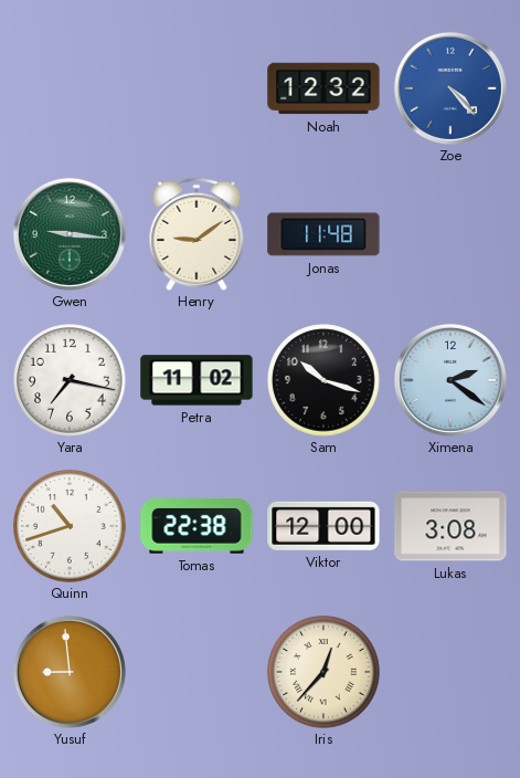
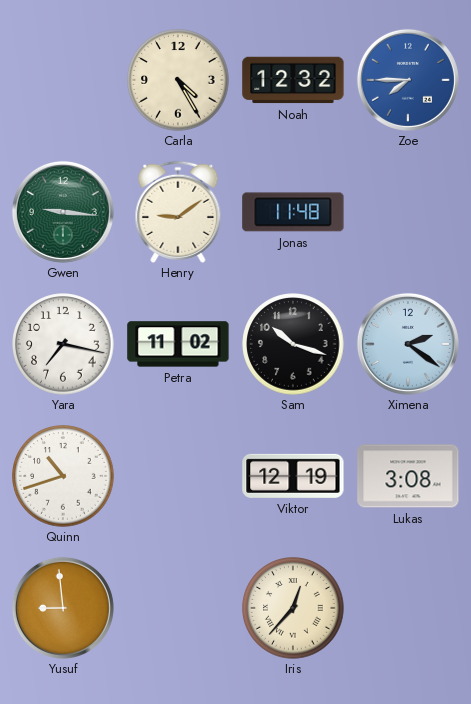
Carla: none -> 4:25 (178, 80)
Zoe: 4:23 -> 7:45 (408, 80)
Tomas: 22:38 -> none (197, 526)
Viktor: 12:00 -> 12:19 (293, 476)
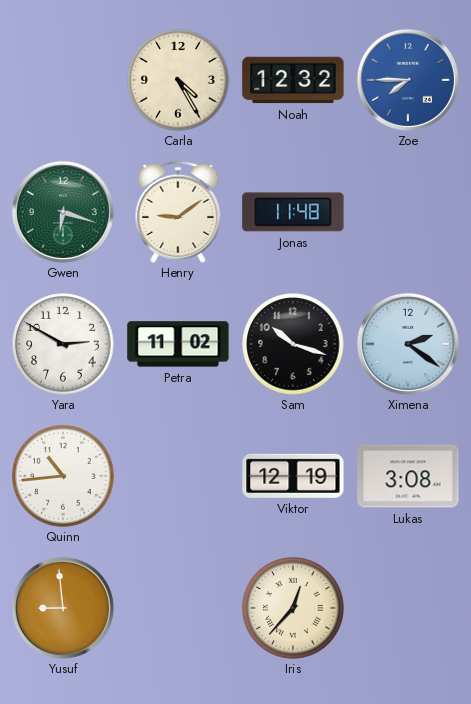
Gwen: 9:16 -> 6:18 (63, 212)
Yara: 7:17 -> 2:50 (63, 344)
Quinn: 10:42 -> 10:44 (63, 476)
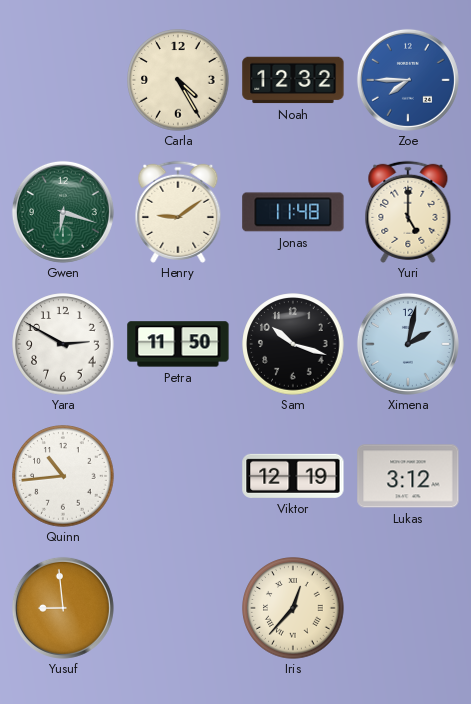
Yuri: none -> 5:00 (408, 212)
Petra: 11:02 -> 11:50 (178, 344)
Ximena: 2:21 -> 2:02 (408, 344)
Lukas: 3:08 -> 3:12 (408, 476)
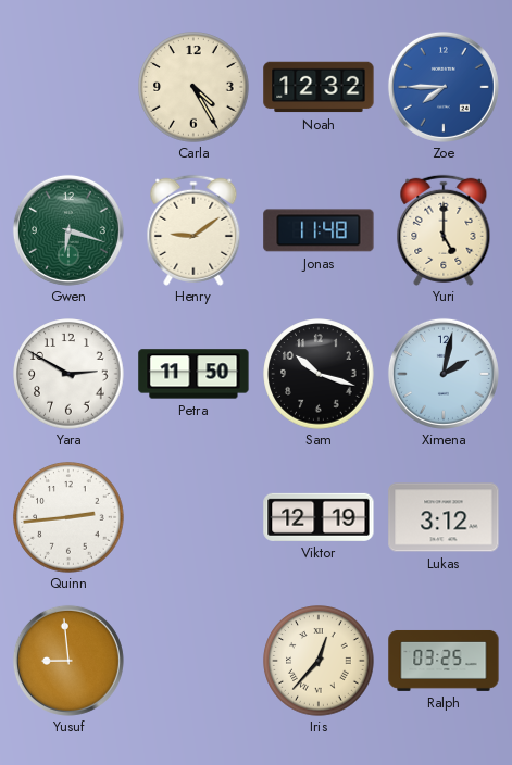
Quinn: 10:44 -> 2:44 (68, 517)
Ralph: none -> 03:25 (444, 661)
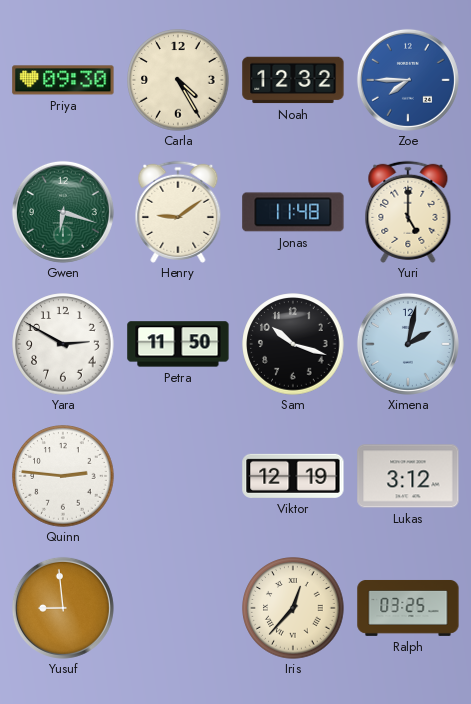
Priya: none -> 09:30 (63, 80)
Quinn: 2:44 -> 2:46 (63, 476)
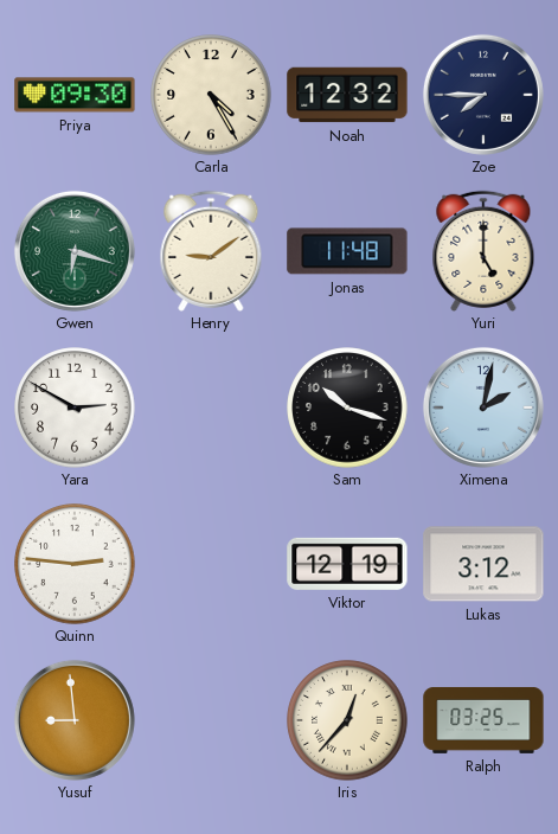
Zoe dial: blue -> navy (483, 95)
Petra: 11:50 -> none (178, 344)
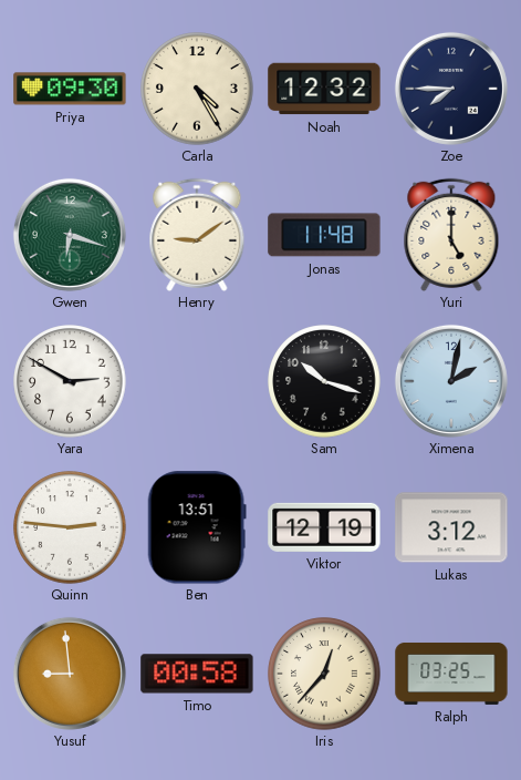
Ben: none -> 13:51 (197, 527)
Timo: none -> 00:58 (197, 674)
